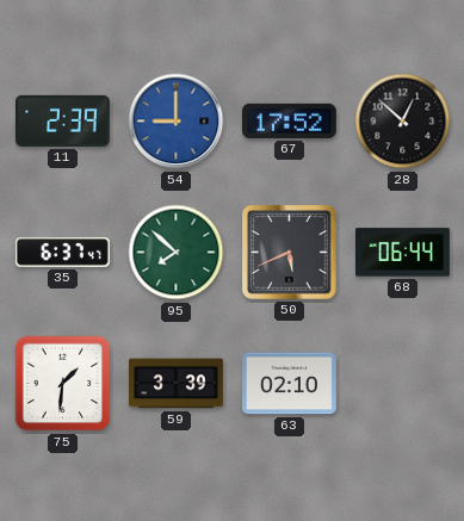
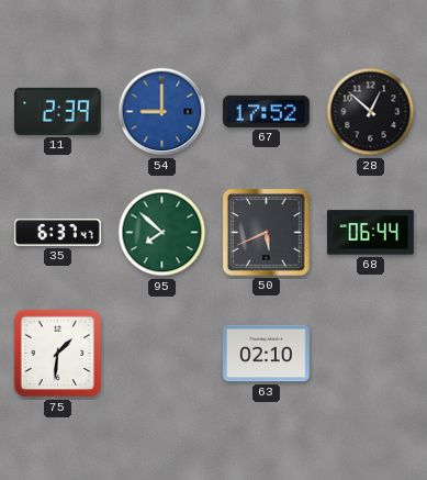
59: 3:39 -> none (177, 384)
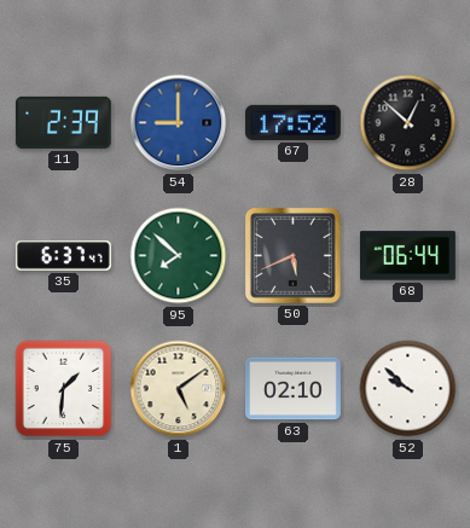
1: none -> 5:09 (179, 389)
52: none -> 9:52 (408, 389)
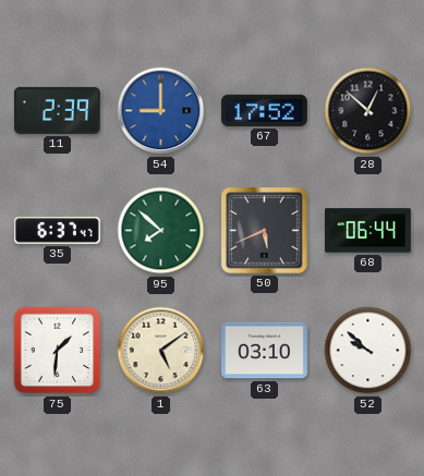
63: 02:10 -> 03:10 (265, 351)
